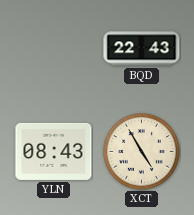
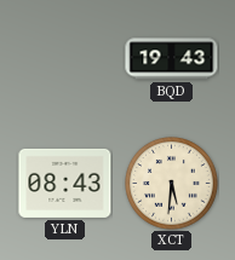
BQD: 22:43 -> 19:43 (172, 59)
XCT: 4:55 -> 5:31 (172, 184)
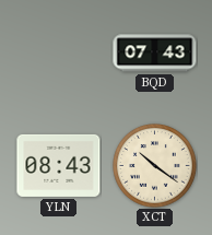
BQD: 19:43 -> 07:43 (155, 54)
XCT: 5:31 -> 10:21 (155, 166)
